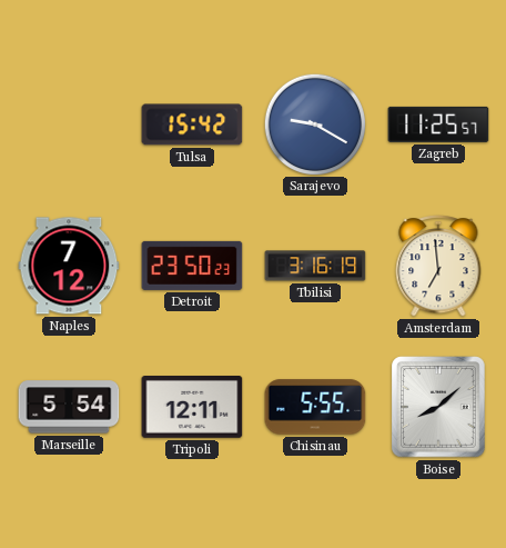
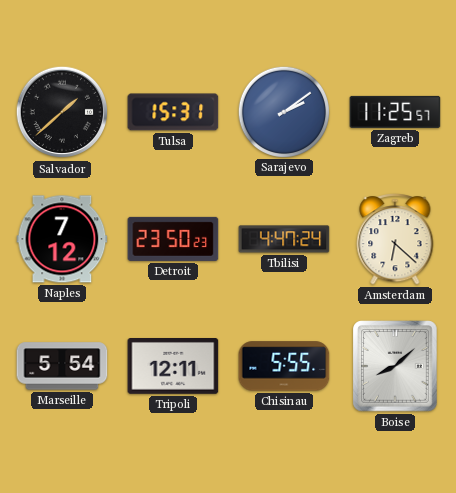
Salvador: none -> 1:38 (62, 112)
Tulsa: 15:42 -> 15:31 (173, 112)
Sarajevo: 9:20 -> 2:09 (283, 111)
Tbilisi: 3:16 -> 4:47 (284, 239)
Amsterdam: 6:59 -> 6:22 (395, 240)
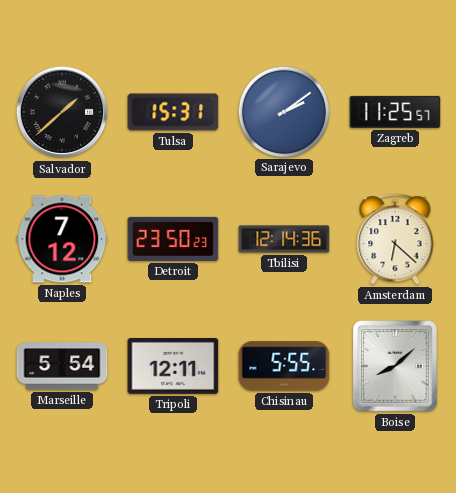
Tbilisi: 4:47 -> 12:14 (284, 239)
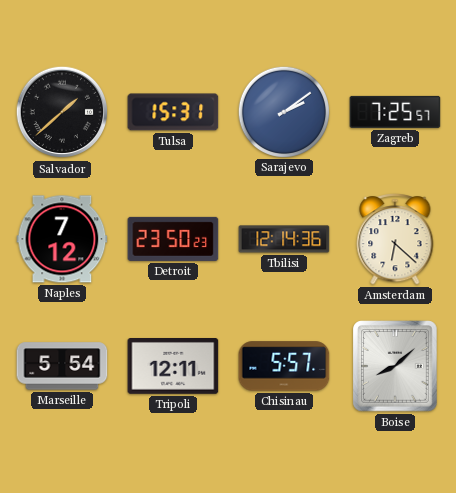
Zagreb: 11:25 -> 7:25 (395, 112)
Chisinau: 5:55 -> 5:57 (284, 366)
